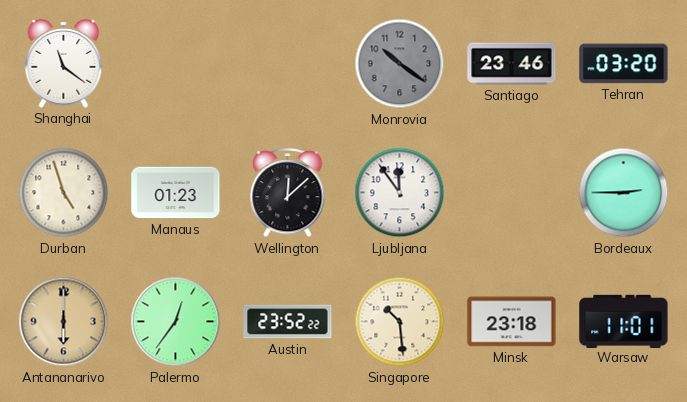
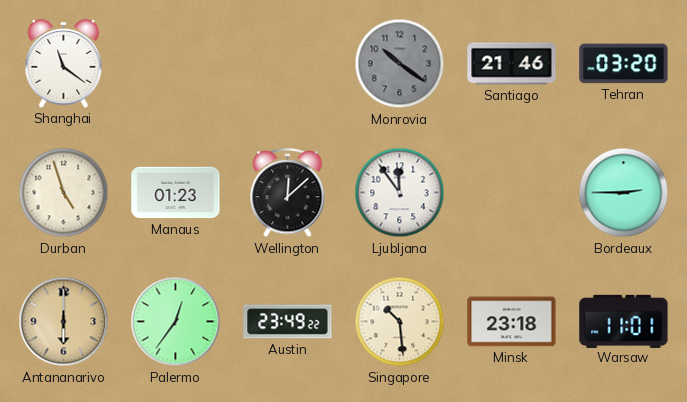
Santiago: 23:46 -> 21:46 (512, 64)
Austin: 23:52 -> 23:49 (288, 322)
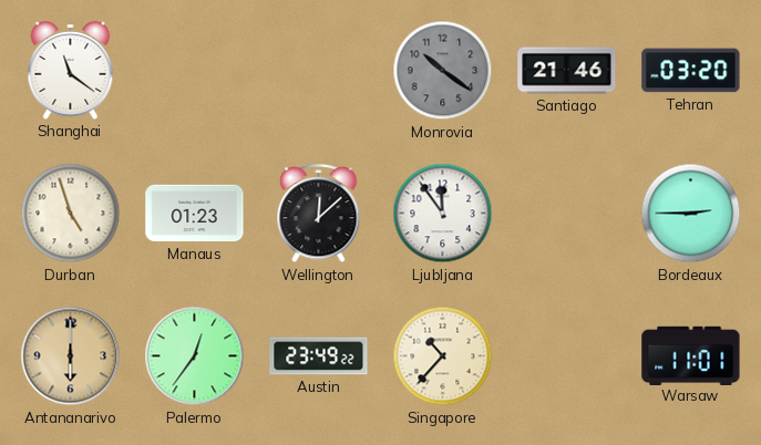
Singapore: 10:29 -> 10:37 (443, 356)
Minsk: 23:18 -> none (512, 322)
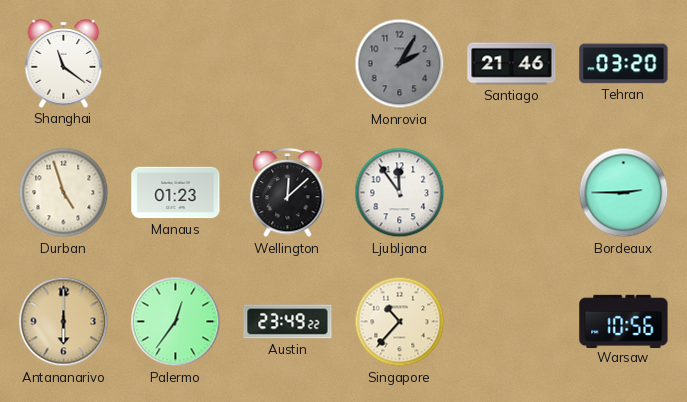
Monrovia: 10:21 -> 2:05 (400, 64)
Warsaw: 11:01 -> 10:56 (624, 321)
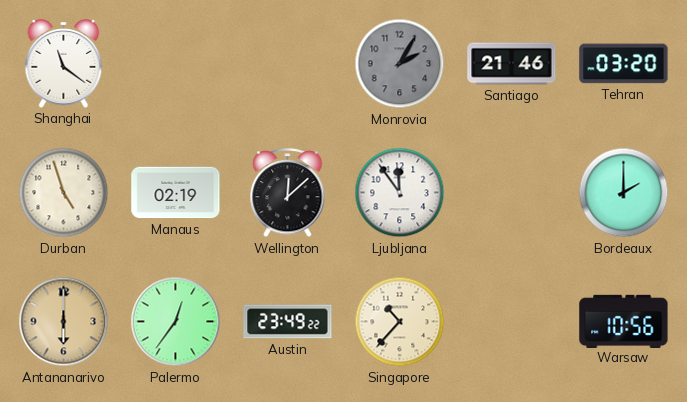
Manaus: 01:23 -> 02:19 (176, 193)
Bordeaux: 2:45 -> 2:00 (624, 193)
